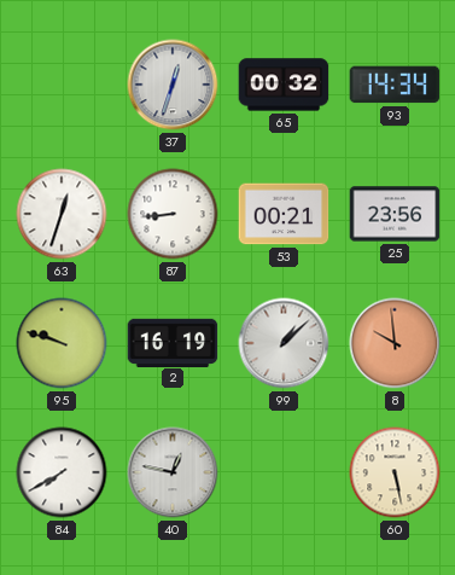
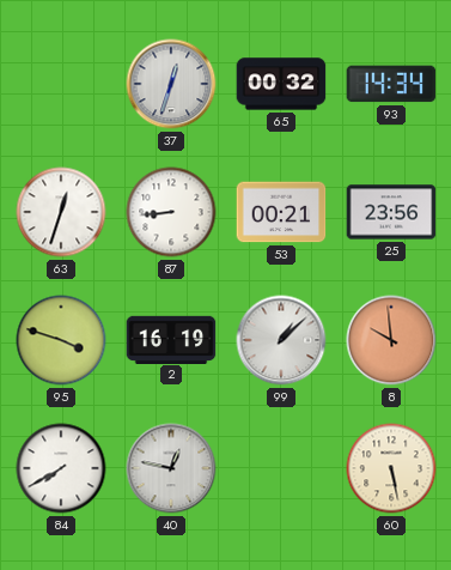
95: 9:48 -> 3:48 (61, 340)
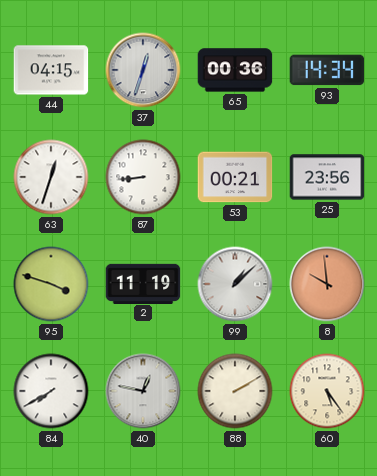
44: none -> 04:15 (51, 70)
65: 00:32 -> 00:36 (235, 70)
2: 16:19 -> 11:19 (143, 283)
88: none -> 2:10 (235, 391)
60: 5:28 -> 5:24 (327, 391)
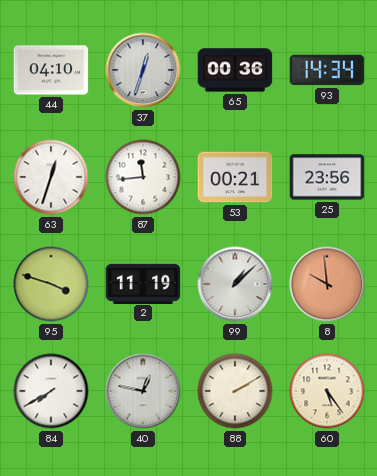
44: 04:15 -> 04:10 (51, 70)
87: 8:44 -> 11:44 (143, 177)
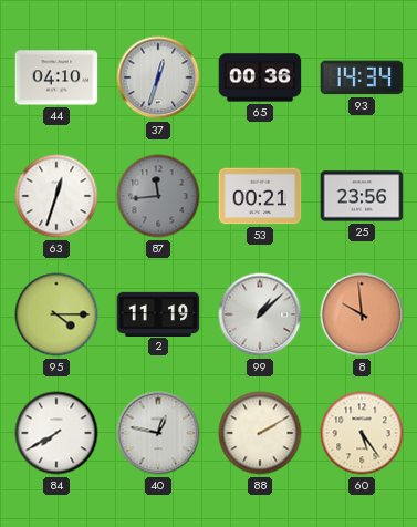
87 dial: white -> grey (158, 196)
95: 3:48 -> 4:15 (56, 314)
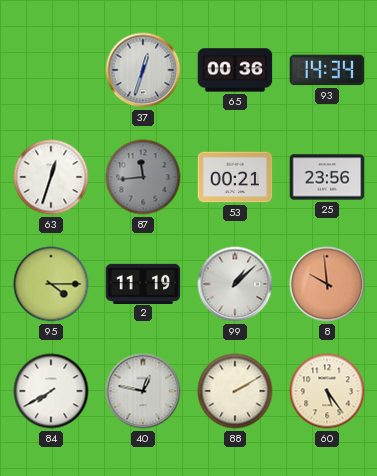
44: 04:10 -> none (56, 77)
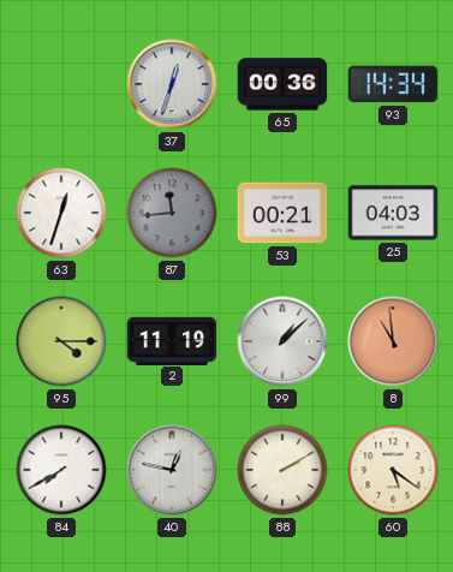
25: 23:56 -> 04:03 (393, 213)
8: 9:59 -> 10:59 (393, 341)
60: 5:24 -> 5:21 (393, 470)
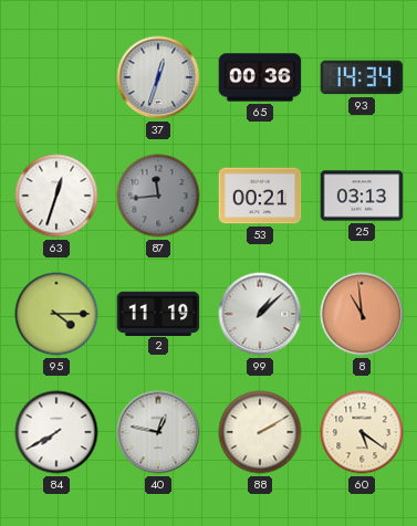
25: 04:03 -> 03:13 (362, 196)
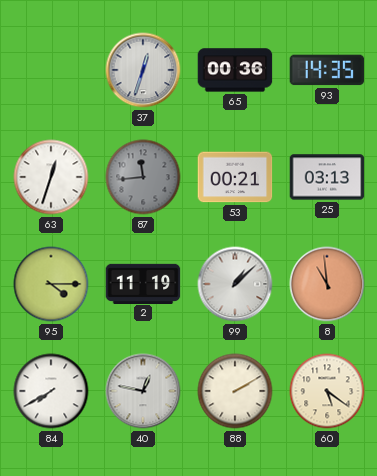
93: 14:34 -> 14:35 (327, 70)
